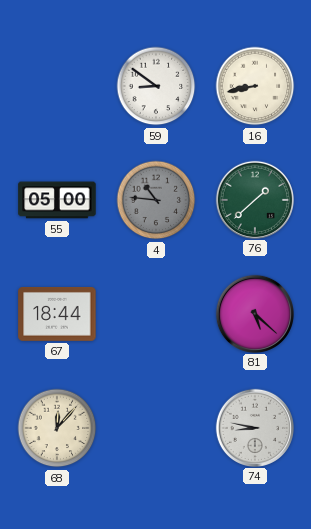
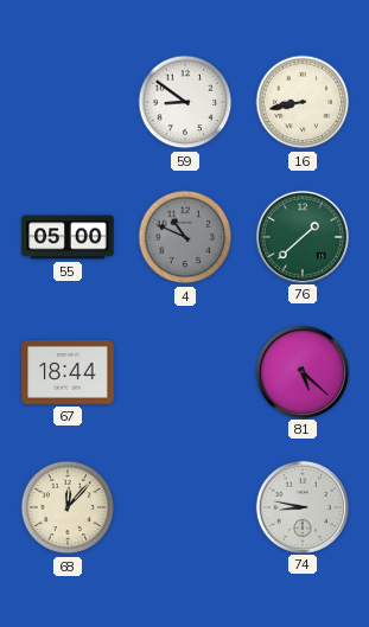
4: 10:46 -> 10:49 (185, 237)
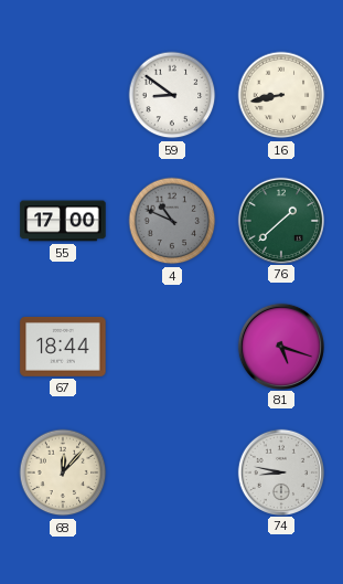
55: 05:00 -> 17:00 (63, 221)
81: 5:22 -> 5:18 (280, 346)
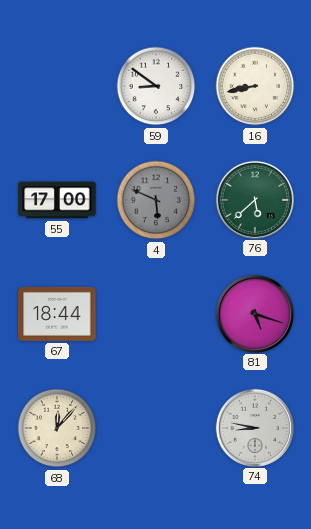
4: 10:49 -> 5:49 (156, 200)
76: 1:38 -> 5:38 (254, 199)
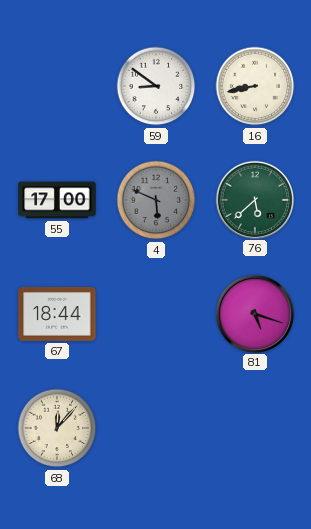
74: 8:47 -> none (254, 427)
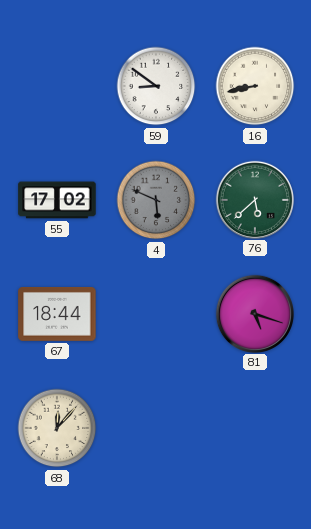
55: 17:00 -> 17:02 (57, 200)
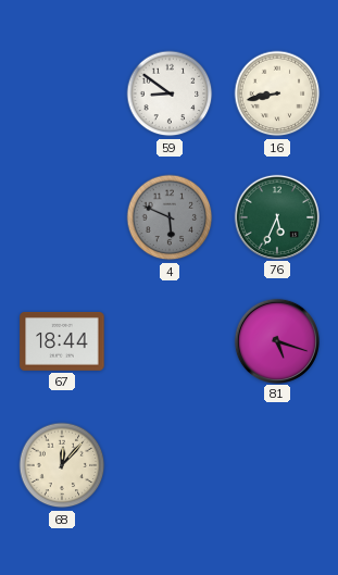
55: 17:02 -> none (57, 200)
76: 5:38 -> 5:34 (276, 216)
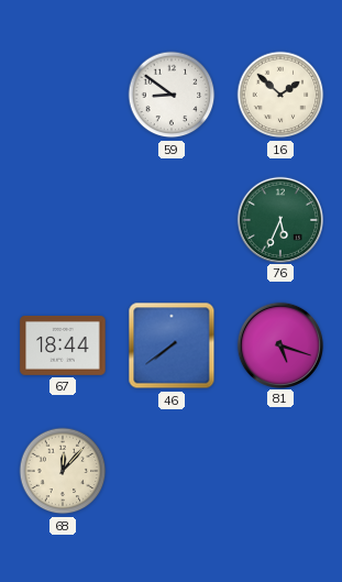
16: 8:43 -> 1:52 (280, 95)
4: 5:49 -> none (170, 217)
46: none -> 7:39 (172, 345)
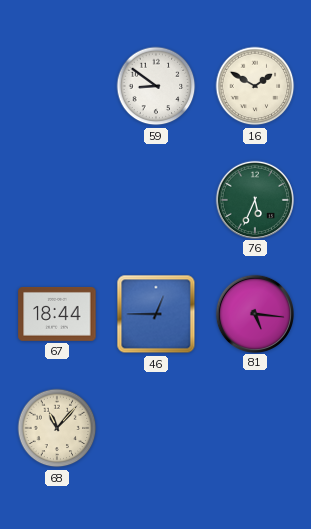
16: 1:52 -> 1:50 (255, 86)
46: 7:39 -> 12:45 (156, 314)
81: 5:18 -> 5:16 (254, 313)
68: 12:07 -> 11:07 (57, 428)
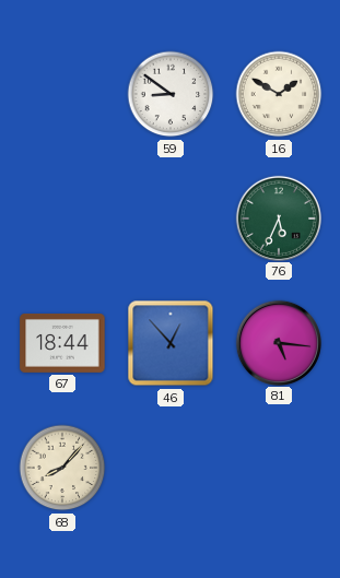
46: 12:45 -> 12:53 (171, 343)
68: 11:07 -> 8:07 (62, 468)
